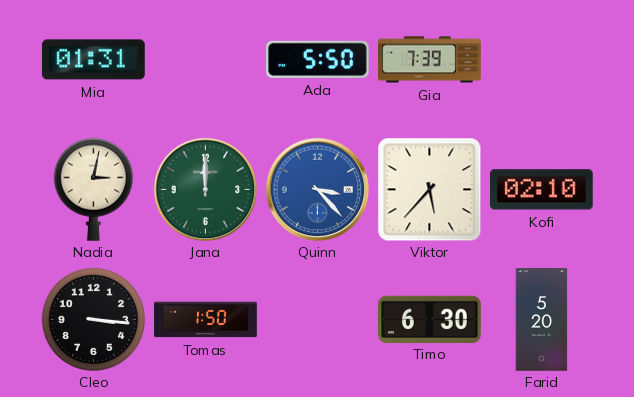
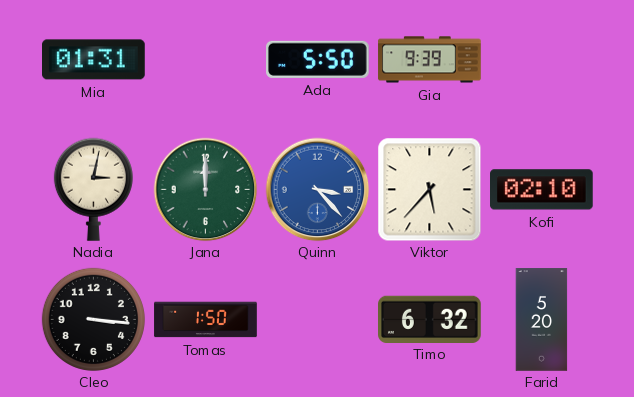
Gia: 7:39 -> 9:39 (430, 60)
Timo: 6:30 -> 6:32 (430, 319)
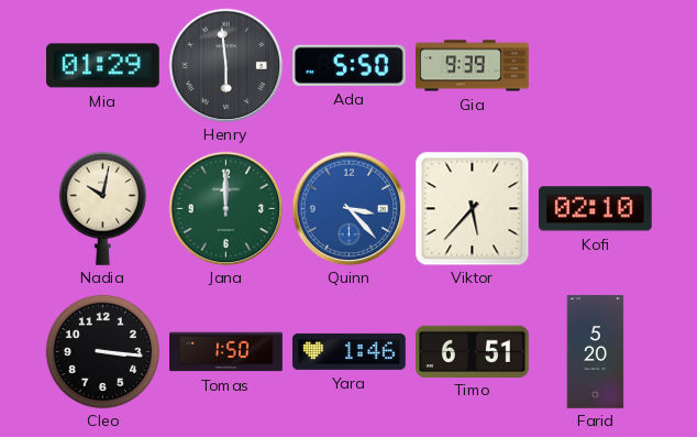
Mia: 01:31 -> 01:29 (103, 66)
Henry: none -> 5:59 (225, 65)
Nadia: 3:02 -> 10:02 (102, 208)
Yara: none -> 1:46 (350, 351)
Timo: 6:32 -> 6:51 (473, 351)
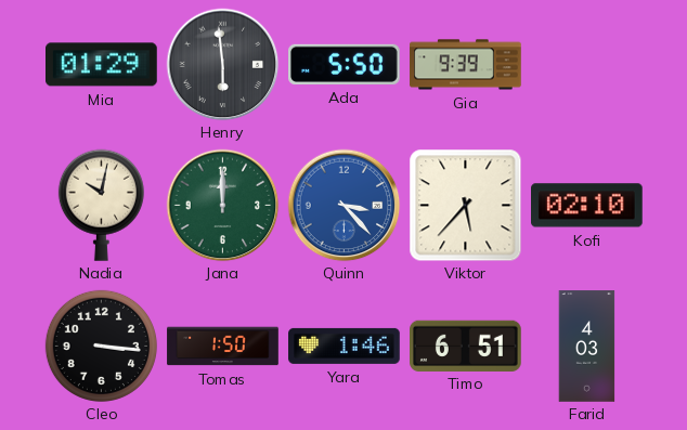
Farid: 5:20 -> 4:03 (587, 347)
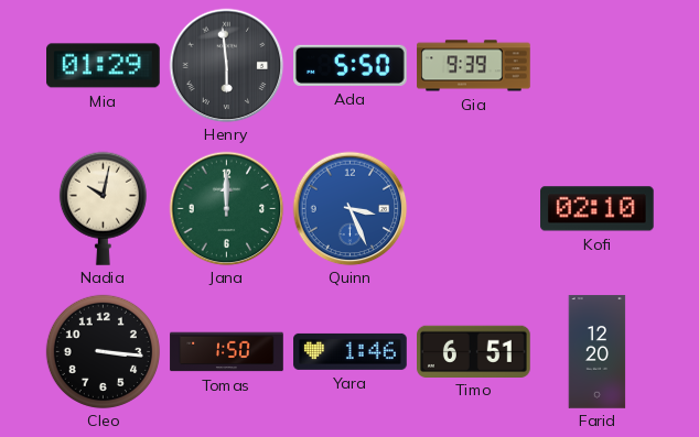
Quinn: 3:23 -> 3:26 (349, 208)
Viktor: 5:37 -> none (465, 205)
Farid: 4:03 -> 12:20 (598, 352)
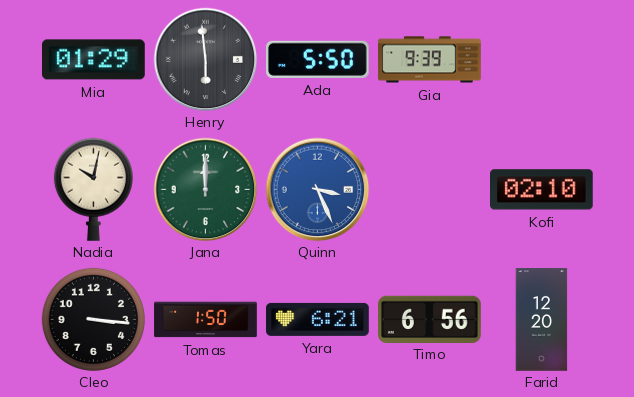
Yara: 1:46 -> 6:21 (318, 319)
Timo: 6:51 -> 6:56 (430, 319)
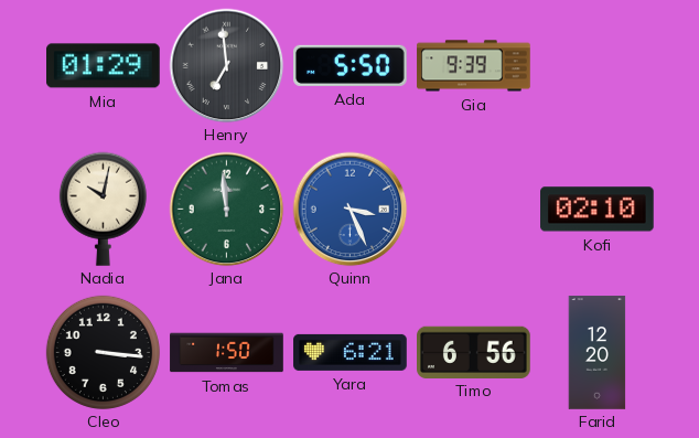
Henry: 5:59 -> 6:59 (226, 65)
Jana: 12:00 -> 11:59 (226, 209)
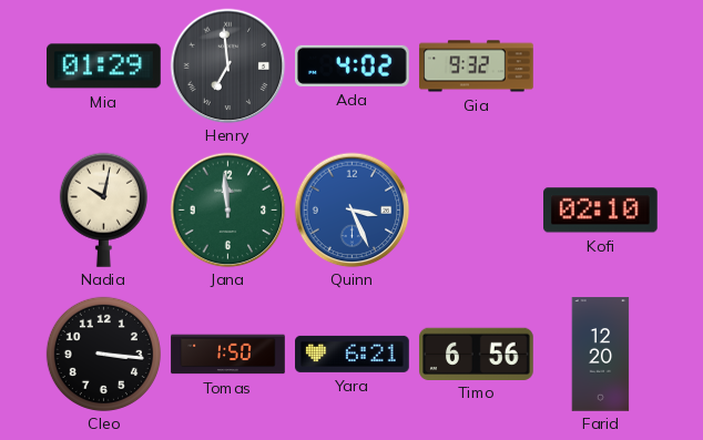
Ada: 5:50 -> 4:02 (353, 65)
Gia: 9:39 -> 9:32 (477, 66)
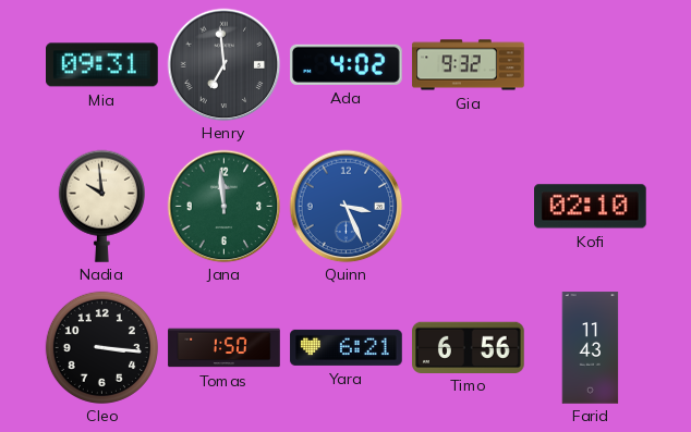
Mia: 01:29 -> 09:31 (102, 65)
Nadia: 10:02 -> 9:59 (101, 206)
Farid: 12:20 -> 11:43 (591, 348)
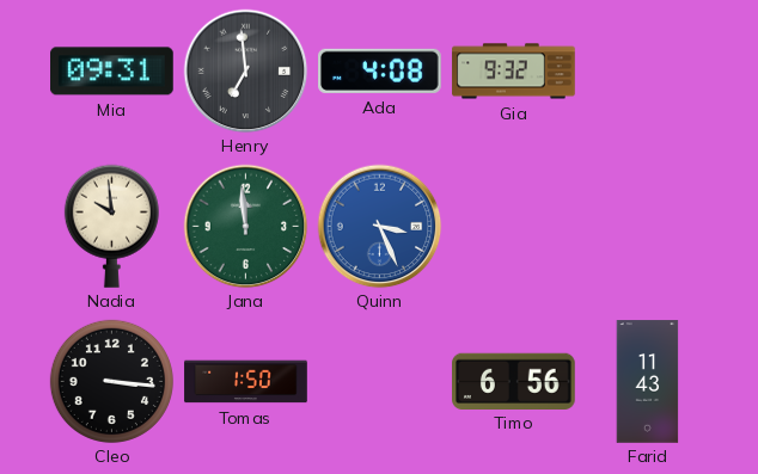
Ada: 4:02 -> 4:08 (380, 70)
Kofi: 02:10 -> none (591, 207)
Yara: 6:21 -> none (347, 347)
